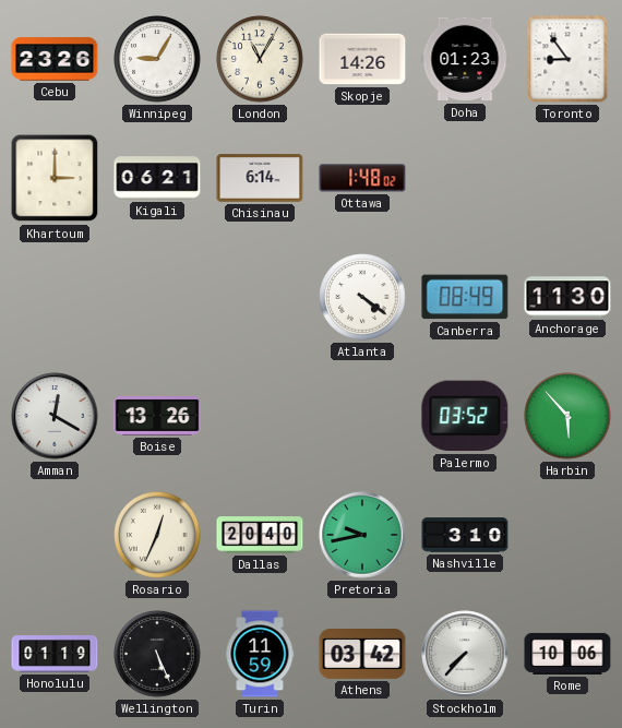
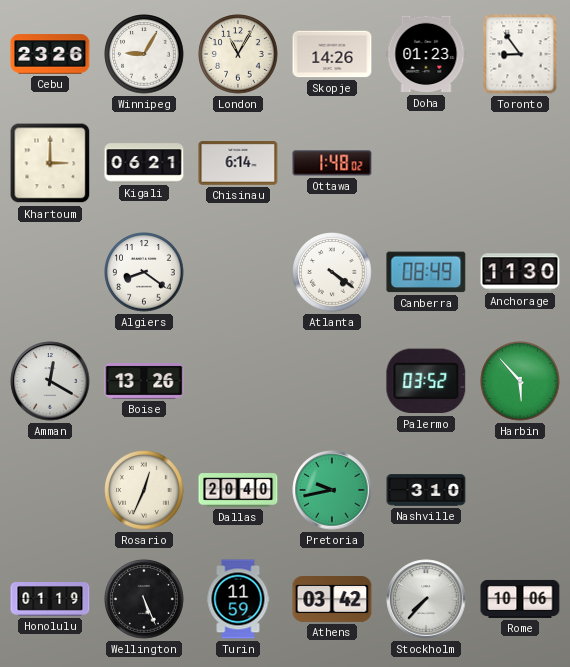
Algiers: none -> 8:21 (144, 272)
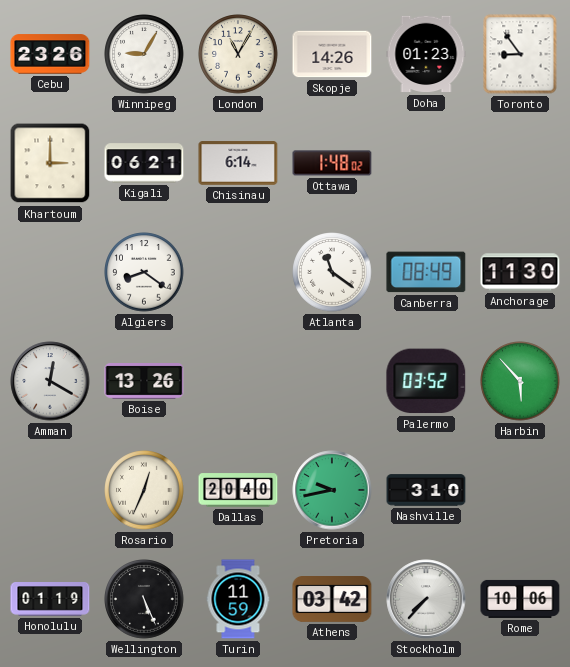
Atlanta: 4:21 -> 11:21 (332, 272)
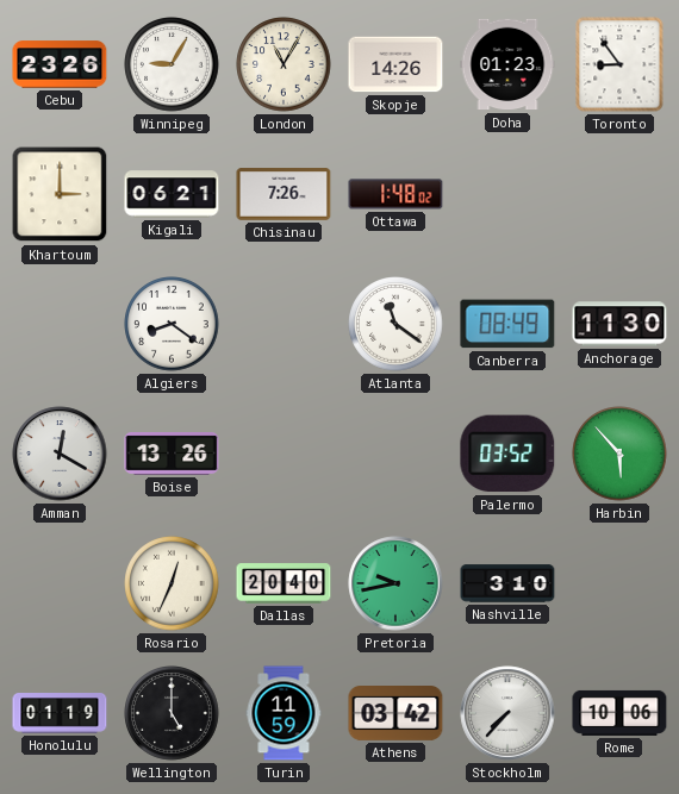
Chisinau: 6:14 -> 7:26 (284, 194)
Wellington: 5:26 -> 5:00 (172, 713)
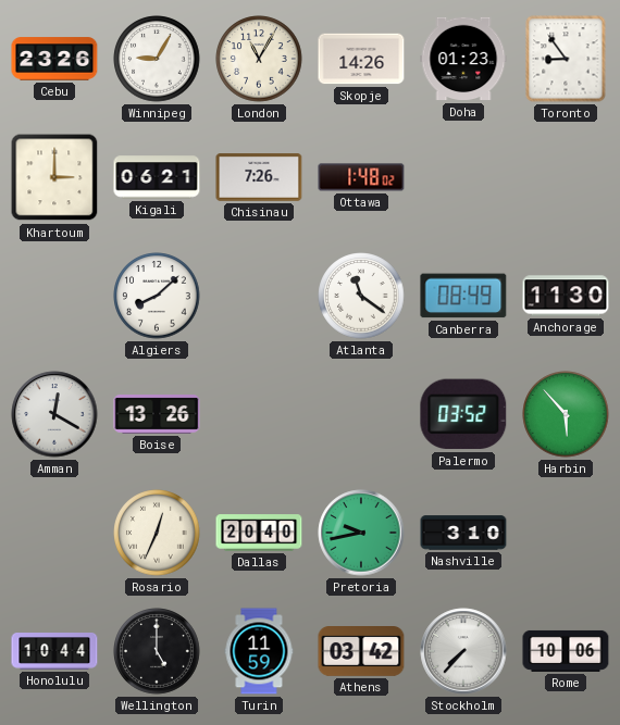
Algiers: 8:21 -> 8:08 (157, 296)
Honolulu: 01:19 -> 10:44 (54, 652)
